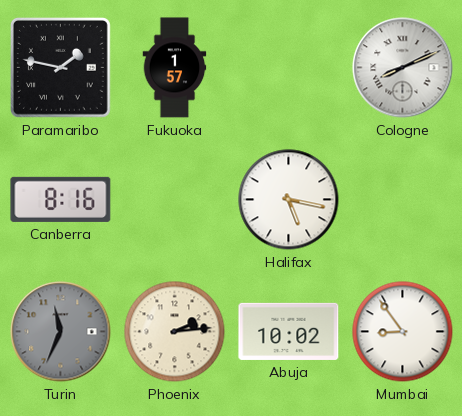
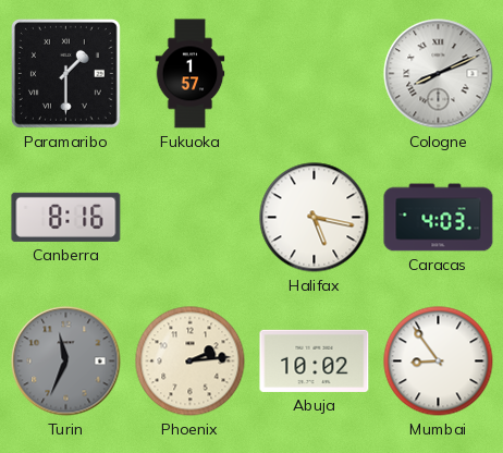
Paramaribo: 1:47 -> 1:30 (65, 73)
Caracas: none -> 4:03 (439, 218)
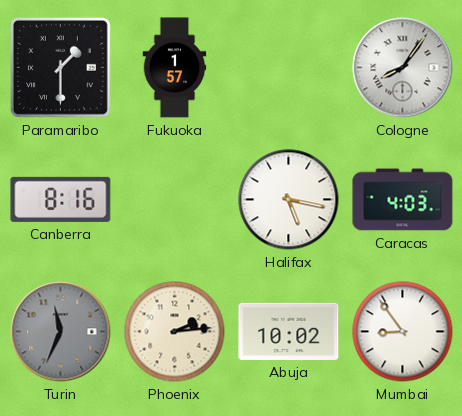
Cologne: 8:11 -> 8:06 (403, 68)
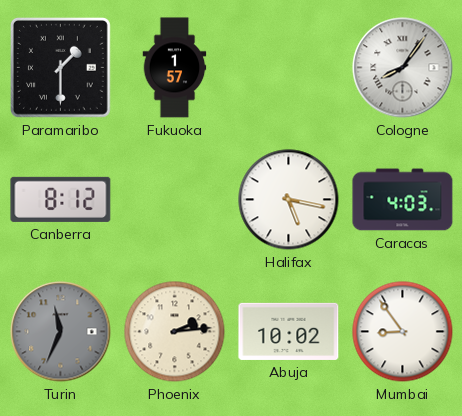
Canberra: 8:16 -> 8:12 (61, 199)
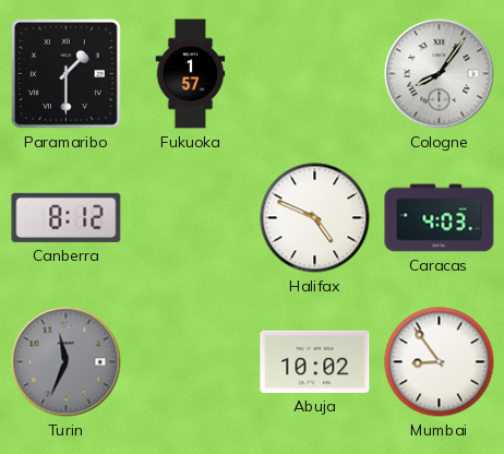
Halifax: 5:17 -> 4:49 (315, 218)
Phoenix: 2:14 -> none (175, 332)
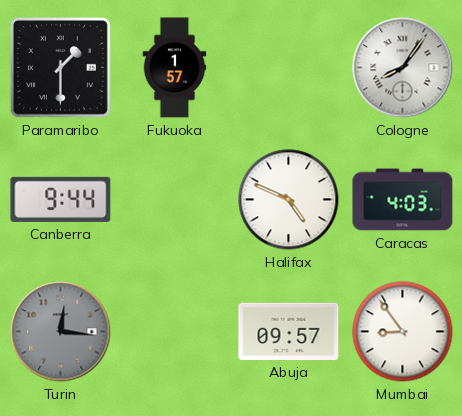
Canberra: 8:12 -> 9:44 (61, 199)
Turin: 11:34 -> 12:16 (61, 332)
Abuja: 10:02 -> 09:57 (289, 331)
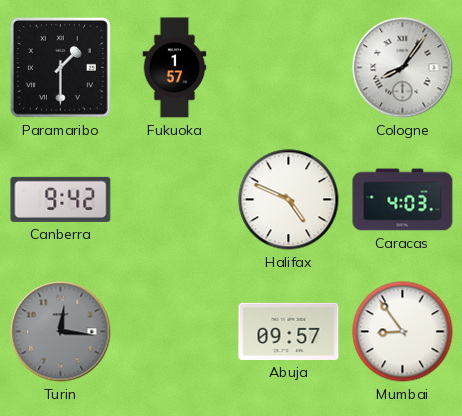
Canberra: 9:44 -> 9:42 (61, 199)
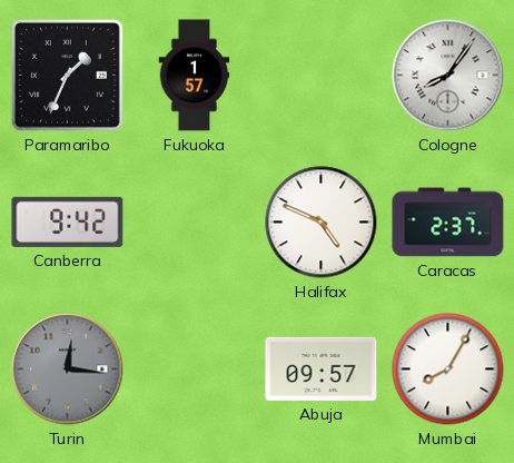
Paramaribo: 1:30 -> 1:34 (67, 75)
Caracas: 4:03 -> 2:37 (448, 223)
Mumbai: 8:54 -> 8:05 (448, 370)
